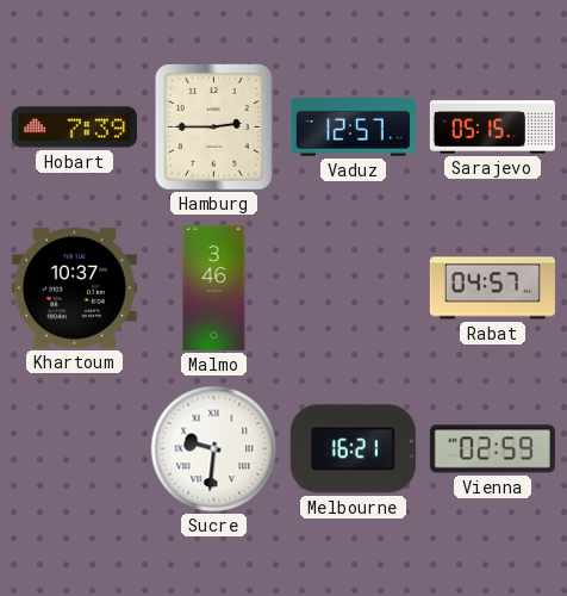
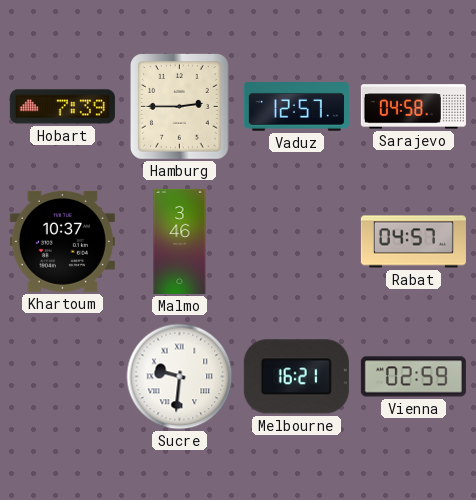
Sarajevo: 05:15 -> 04:58 (413, 107)
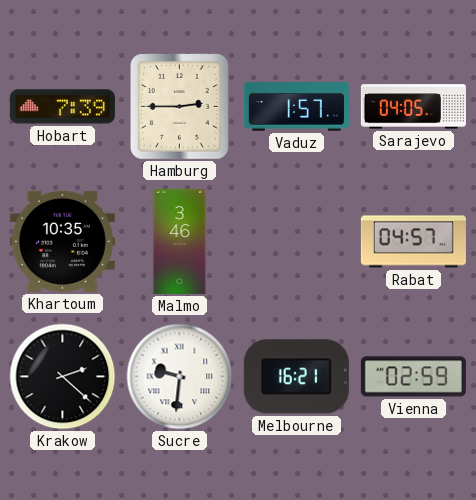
Vaduz: 12:57 -> 1:57 (296, 107)
Sarajevo: 04:58 -> 04:05 (413, 107)
Khartoum: 10:37 -> 10:35 (62, 241)
Krakow: none -> 2:22 (63, 377)
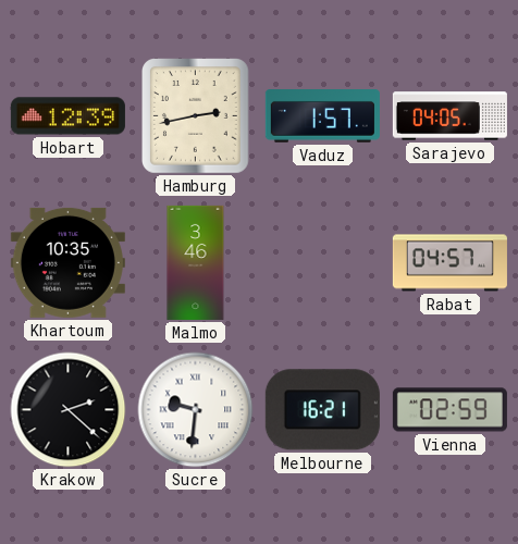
Hobart: 7:39 -> 12:39 (67, 116)
Hamburg: 2:45 -> 2:43 (196, 116)
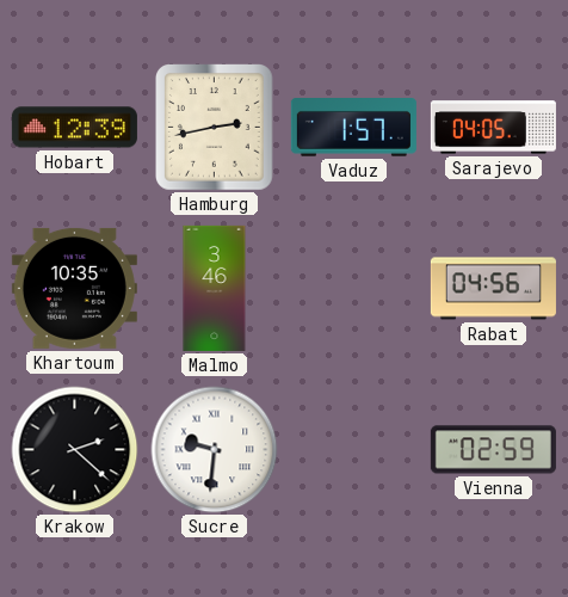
Rabat: 04:57 -> 04:56 (493, 289)
Melbourne: 16:21 -> none (322, 410)
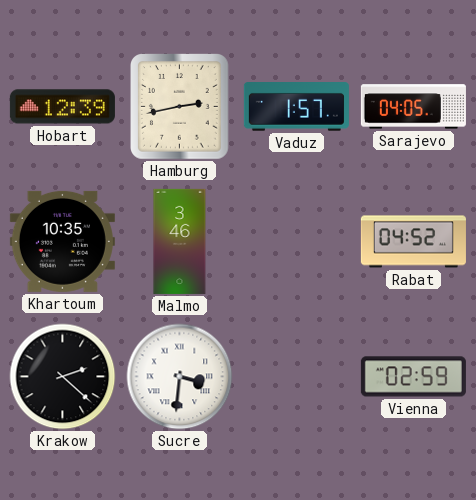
Rabat: 04:56 -> 04:52 (413, 242)
Sucre: 9:31 -> 3:31 (180, 377)
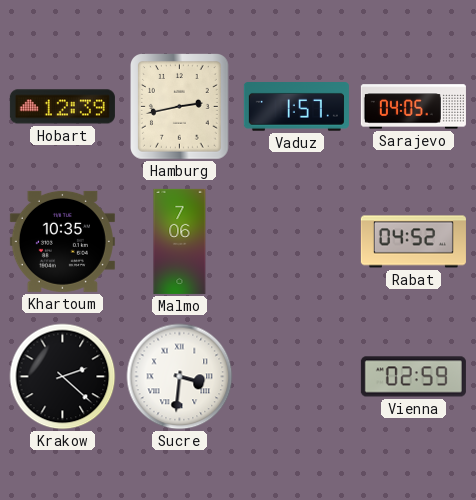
Malmo: 3:46 -> 7:06 (180, 241)
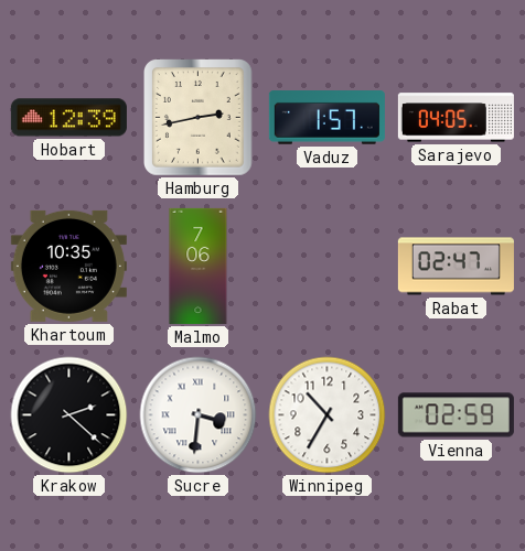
Rabat: 04:52 -> 02:47 (456, 267)
Winnipeg: none -> 10:35 (328, 415)
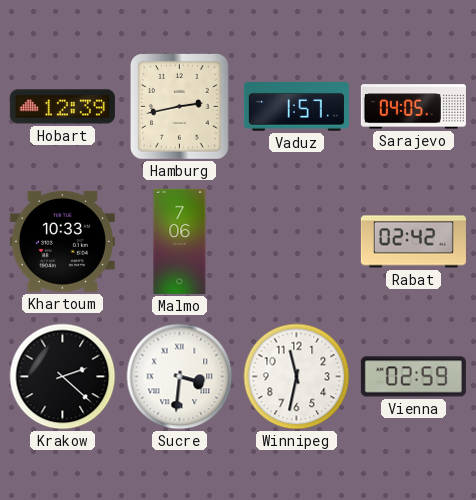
Khartoum: 10:35 -> 10:33 (62, 241)
Rabat: 02:47 -> 02:42 (413, 242)
Winnipeg: 10:35 -> 11:32 (297, 377)
